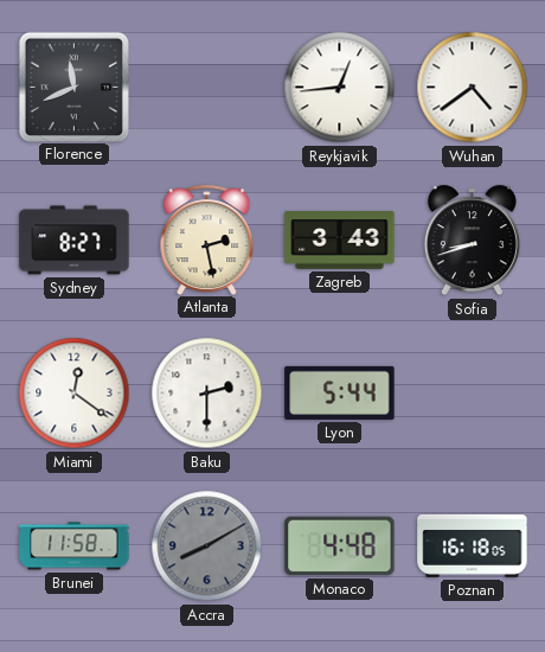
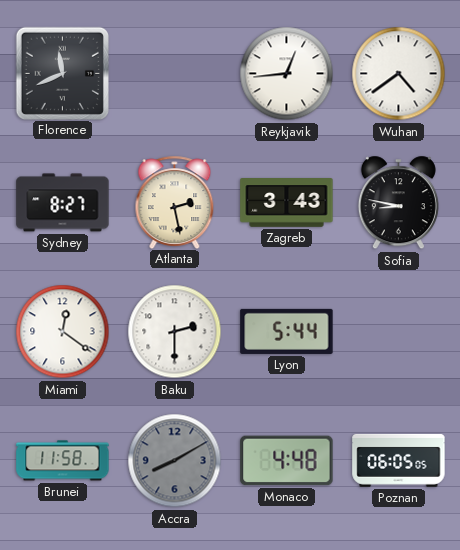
Sofia: 8:42 -> 8:47 (398, 203)
Poznan: 16:18 -> 06:05 (399, 460)
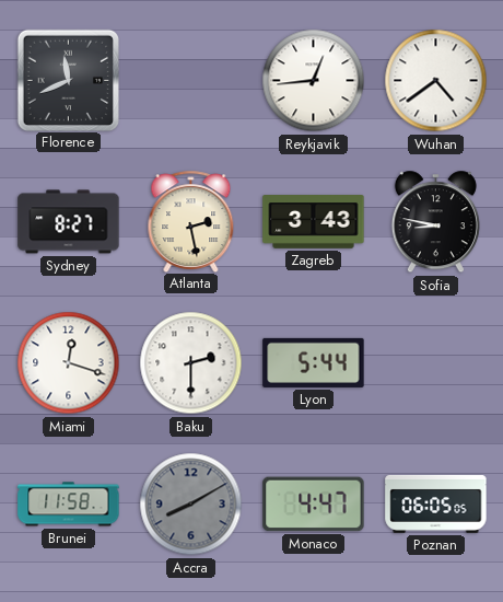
Miami: 12:21 -> 12:18 (69, 363)
Monaco: 4:48 -> 4:47 (314, 505)
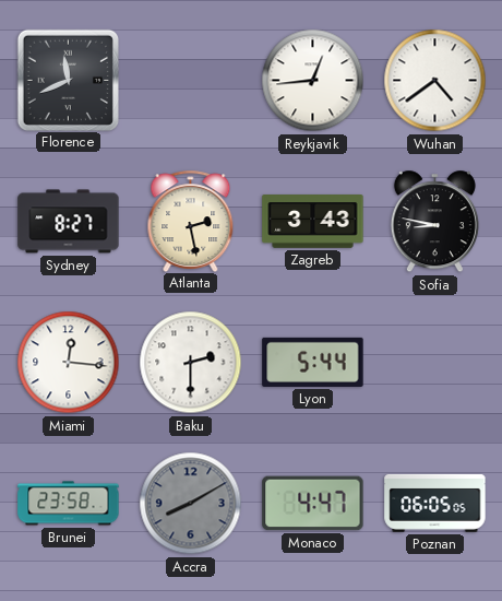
Miami: 12:18 -> 12:16 (69, 363)
Brunei: 11:58 -> 23:58 (69, 504)
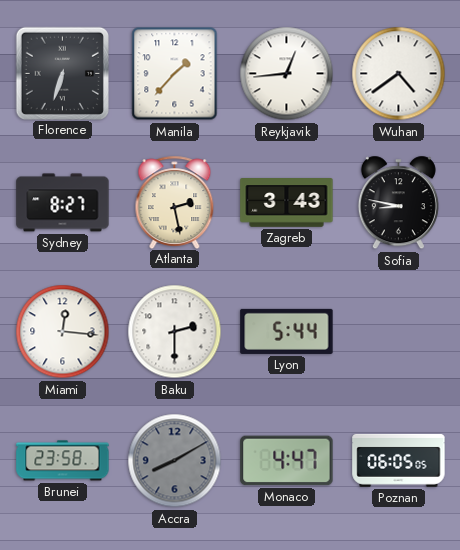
Florence: 11:41 -> 6:33 (62, 73)
Manila: none -> 1:37 (175, 74)
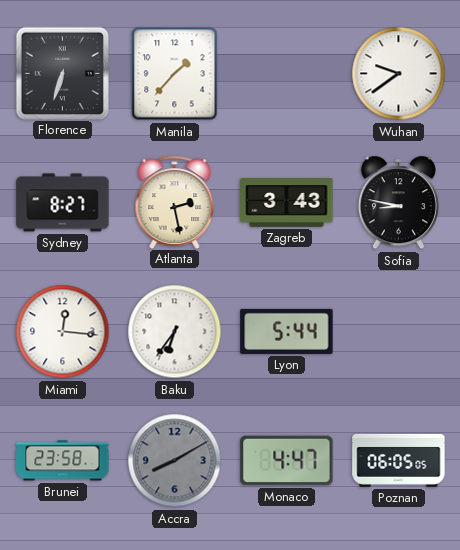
Reykjavik: 12:44 -> none (287, 74)
Wuhan: 4:39 -> 9:39 (399, 74)
Baku: 2:30 -> 6:36 (175, 332)
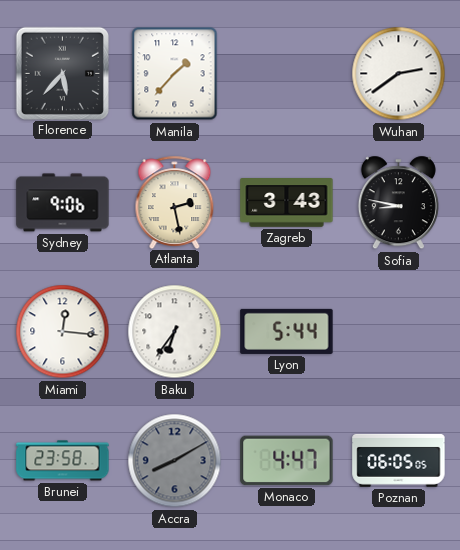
Florence: 6:33 -> 5:37 (62, 73)
Wuhan: 9:39 -> 2:39 (399, 74)
Sydney: 8:27 -> 9:06 (63, 203)
